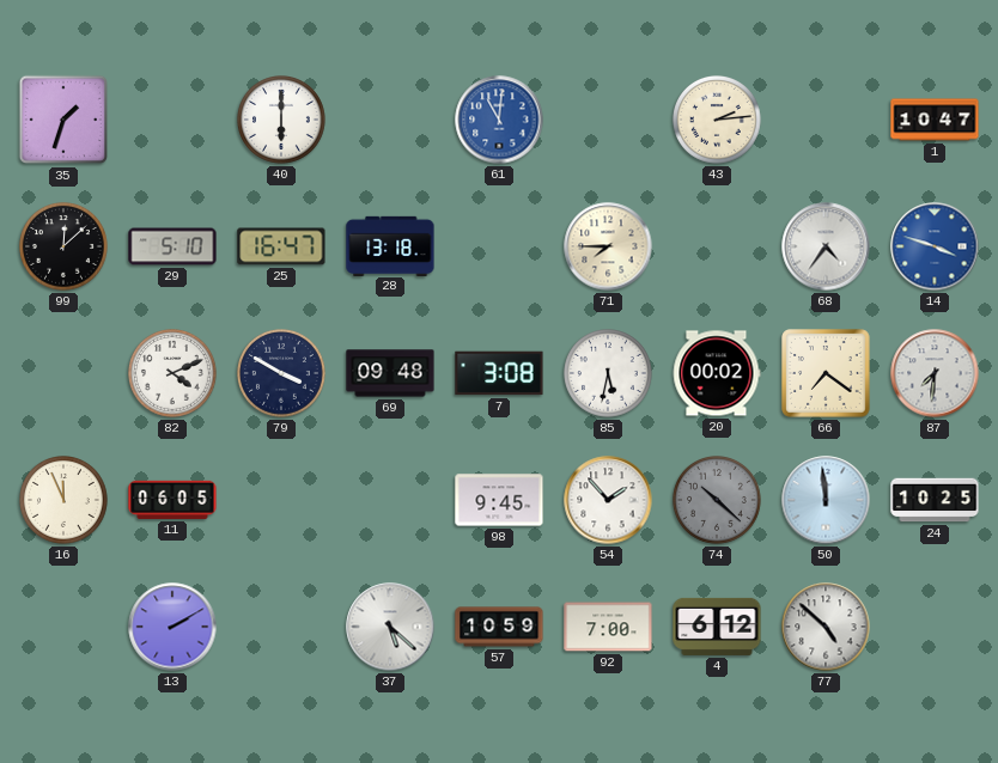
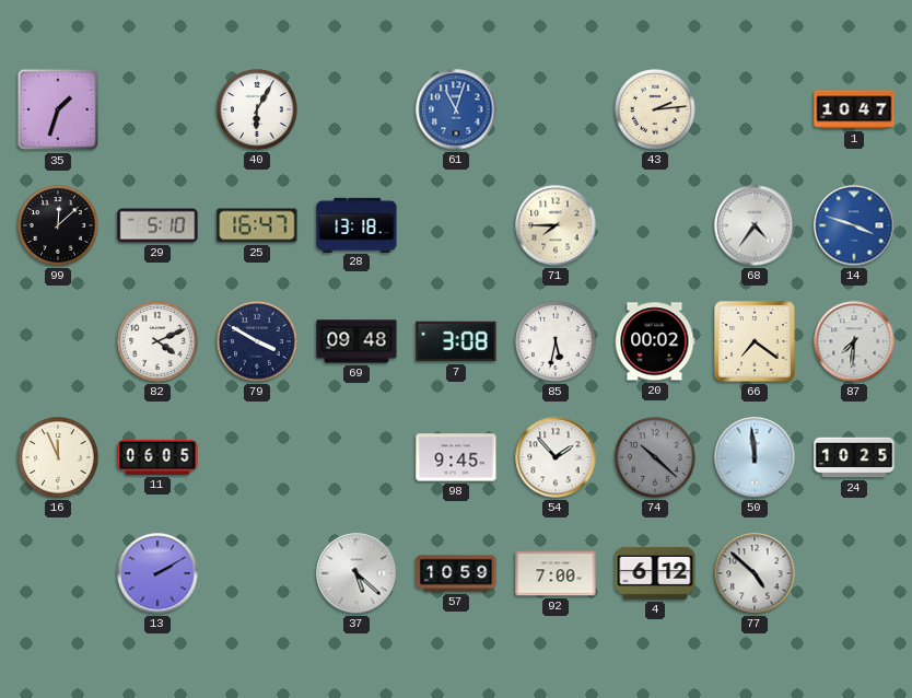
40: 6:00 -> 6:05 (258, 110)
61: 11:01 -> 11:03 (456, 109)
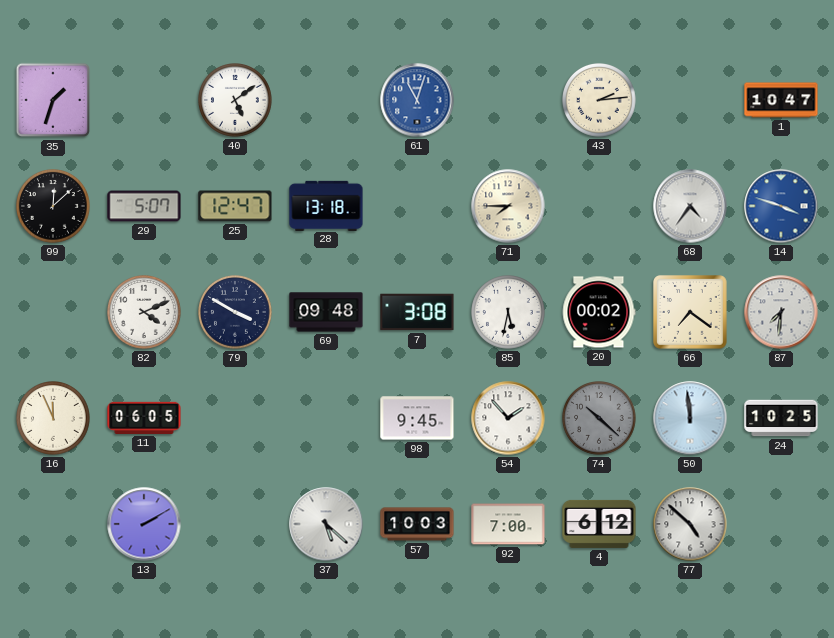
40: 6:05 -> 5:09 (236, 101)
29: 5:10 -> 5:07 (144, 206)
25: 16:47 -> 12:47 (235, 206)
57: 10:59 -> 10:03 (417, 524)
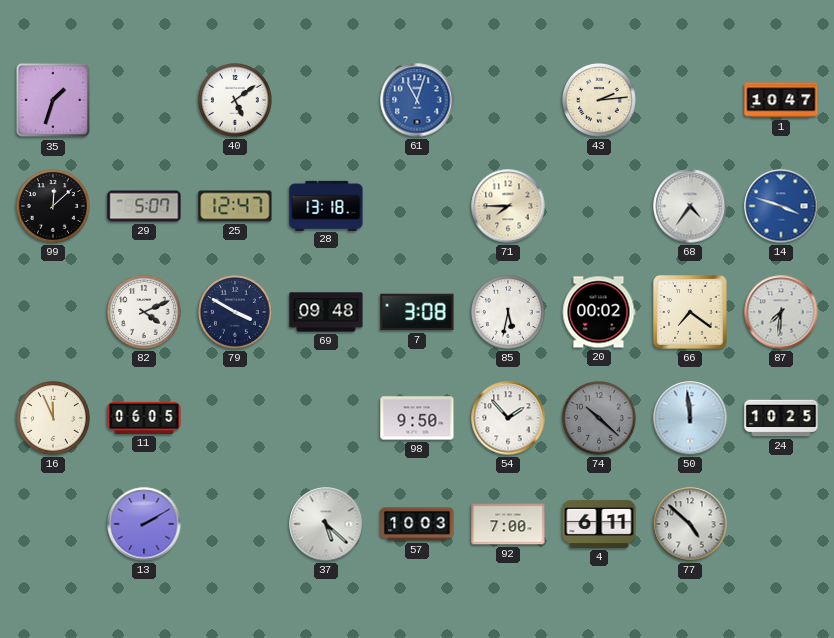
98: 9:45 -> 9:50 (417, 418)
4: 6:12 -> 6:11 (599, 524)
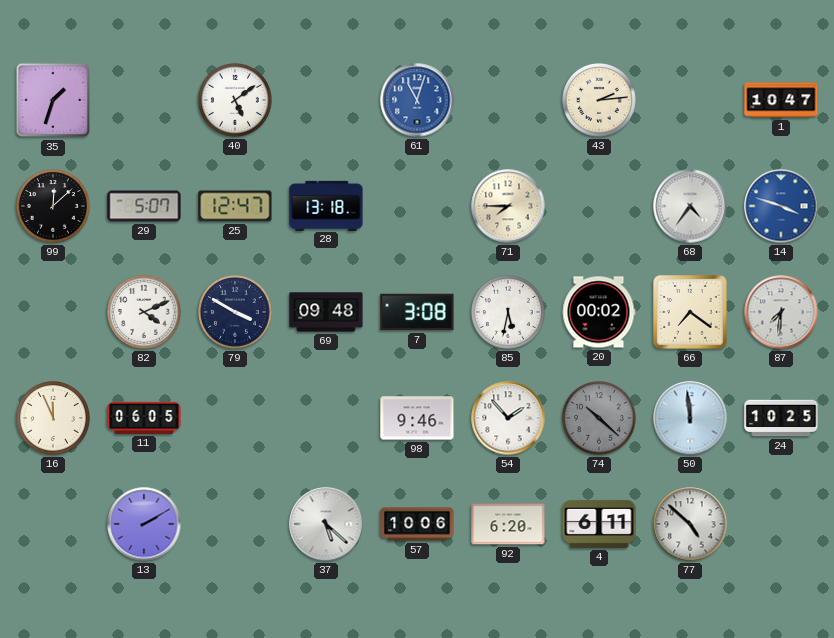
98: 9:50 -> 9:46 (417, 418)
57: 10:03 -> 10:06 (417, 524)
92: 7:00 -> 6:20 (508, 524)
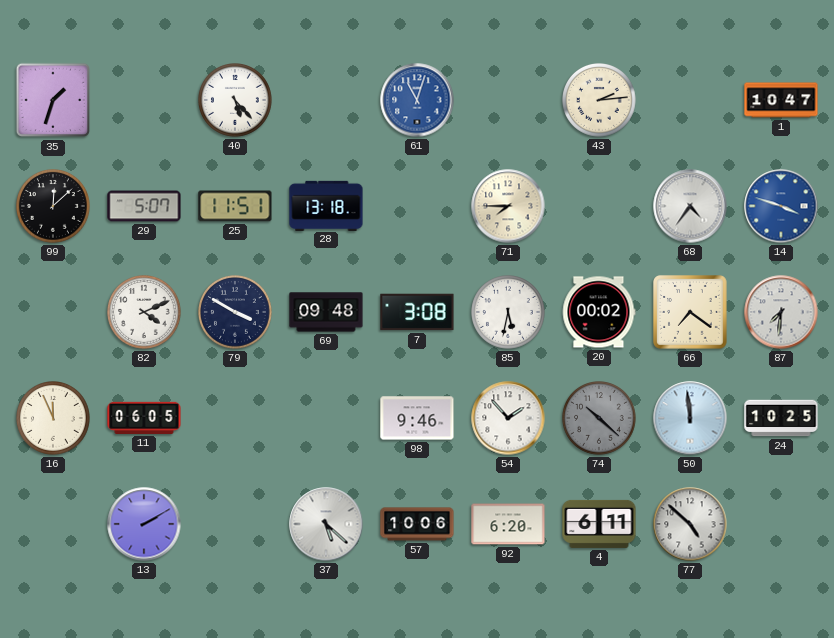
40: 5:09 -> 5:23 (236, 101)
25: 12:47 -> 11:51 (235, 206)
